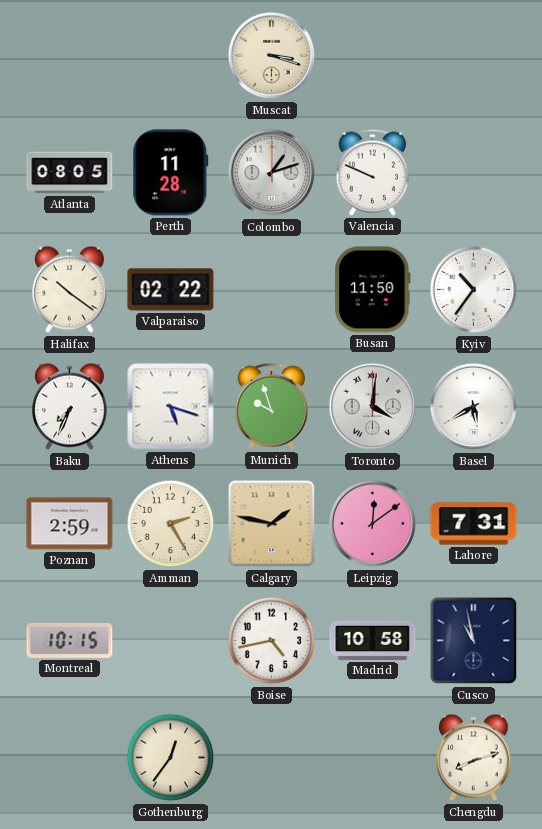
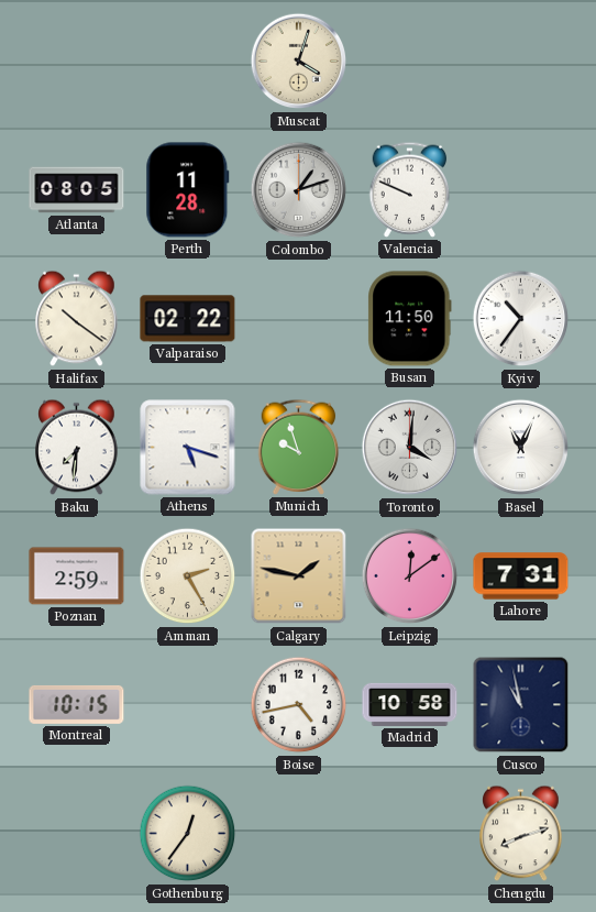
Muscat: 3:18 -> 4:03 (299, 62)
Baku: 7:34 -> 7:31 (77, 448)
Basel: 5:40 -> 11:04 (521, 448)
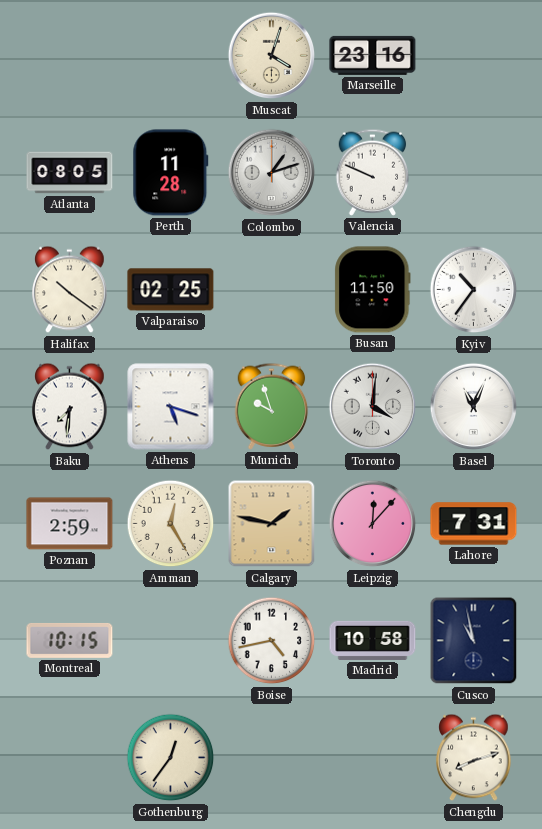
Marseille: none -> 23:16 (373, 55)
Valparaiso: 02:22 -> 02:25 (171, 290)
Amman: 2:25 -> 12:25 (171, 524)
Leipzig: 12:09 -> 12:07 (373, 524)
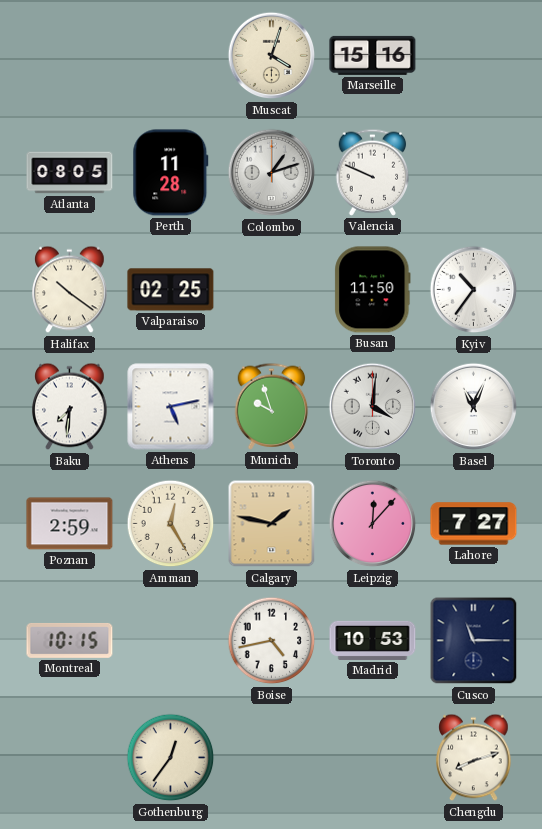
Marseille: 23:16 -> 15:16 (373, 55)
Athens: 5:18 -> 5:13 (171, 407)
Lahore: 7:31 -> 7:27 (474, 524)
Madrid: 10:58 -> 10:53 (373, 640)
Cusco: 10:58 -> 11:15 (474, 641)
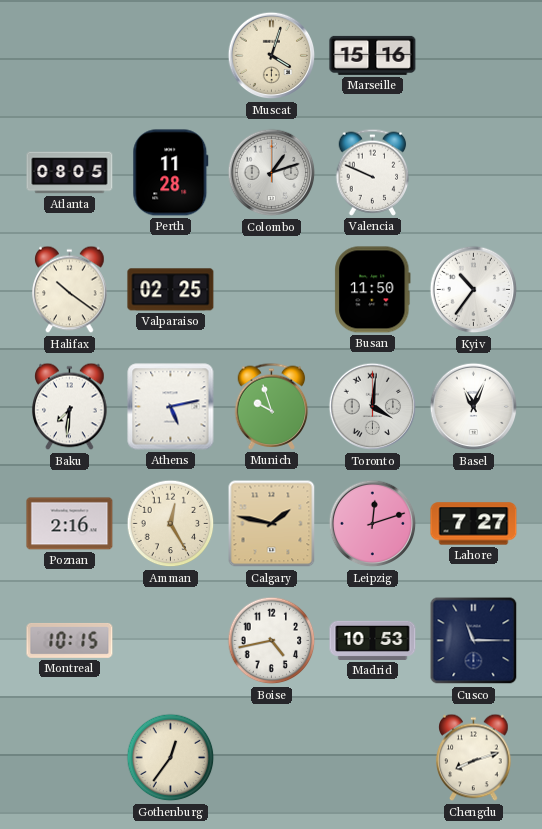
Poznan: 2:59 -> 2:16 (70, 524)
Leipzig: 12:07 -> 12:12 (373, 524)
